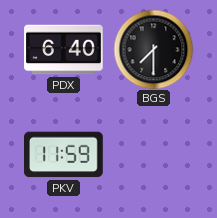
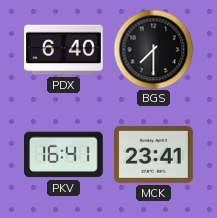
PKV: 11:59 -> 16:41 (64, 155)
MCK: none -> 23:41 (154, 154)
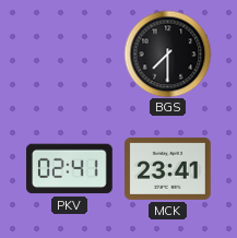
PDX: 6:40 -> none (64, 50)
PKV: 16:41 -> 02:41 (70, 169)
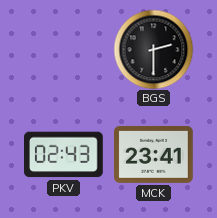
BGS: 7:30 -> 2:30 (153, 49)
PKV: 02:41 -> 02:43 (64, 155)
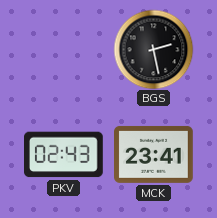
BGS: 2:30 -> 2:28 (153, 49)
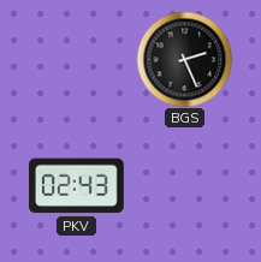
BGS: 2:28 -> 2:26 (184, 59)
MCK: 23:41 -> none (154, 154)
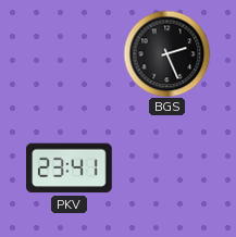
PKV: 02:43 -> 23:41 (70, 169)
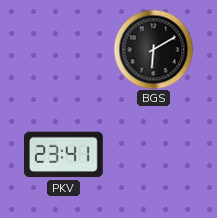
BGS: 2:26 -> 6:10 (153, 49)
